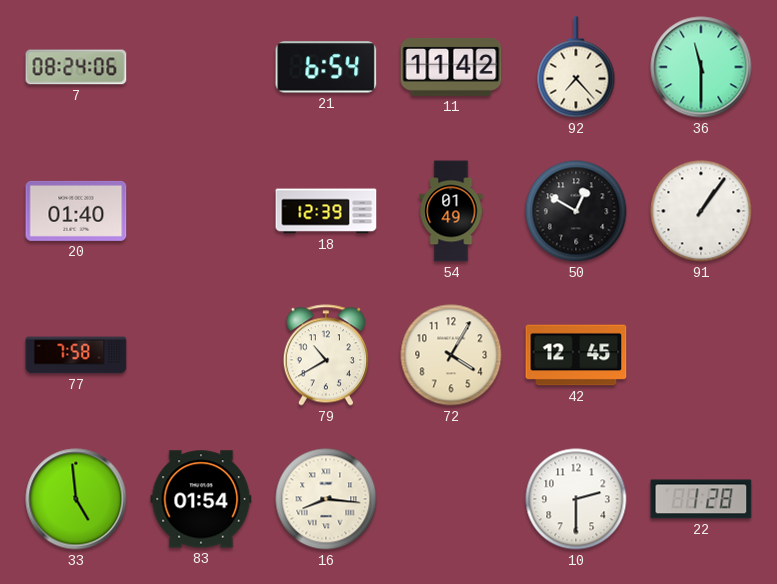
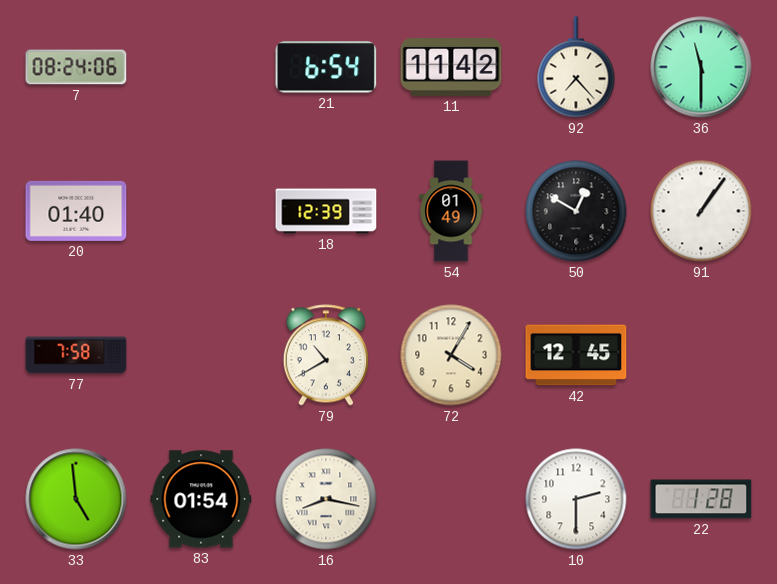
16: 8:16 -> 8:17 (326, 499)
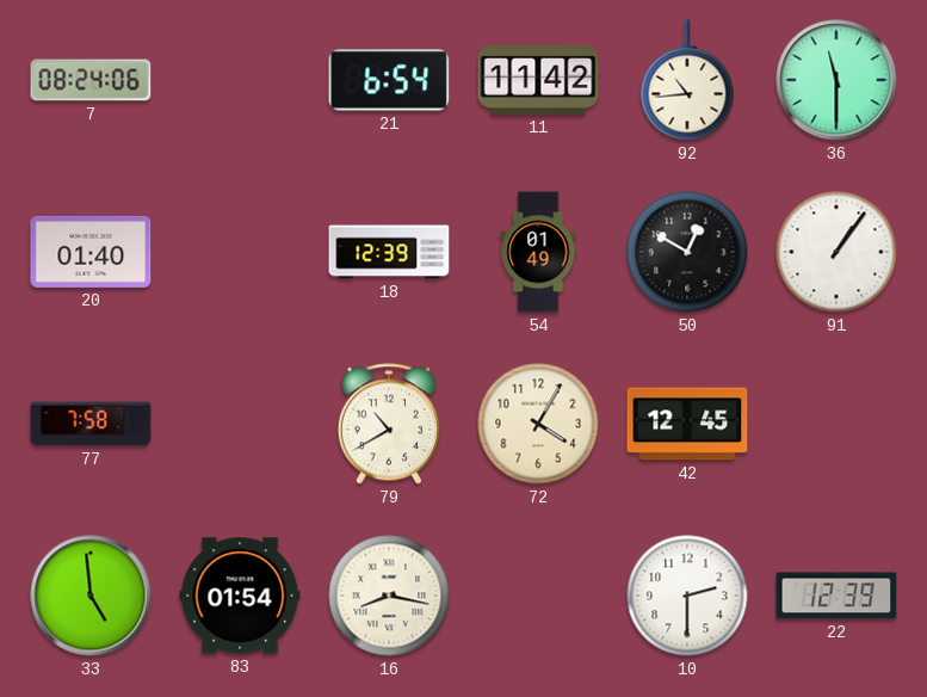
92: 7:23 -> 10:44 (687, 80)
22: 1:28 -> 12:39 (836, 596)
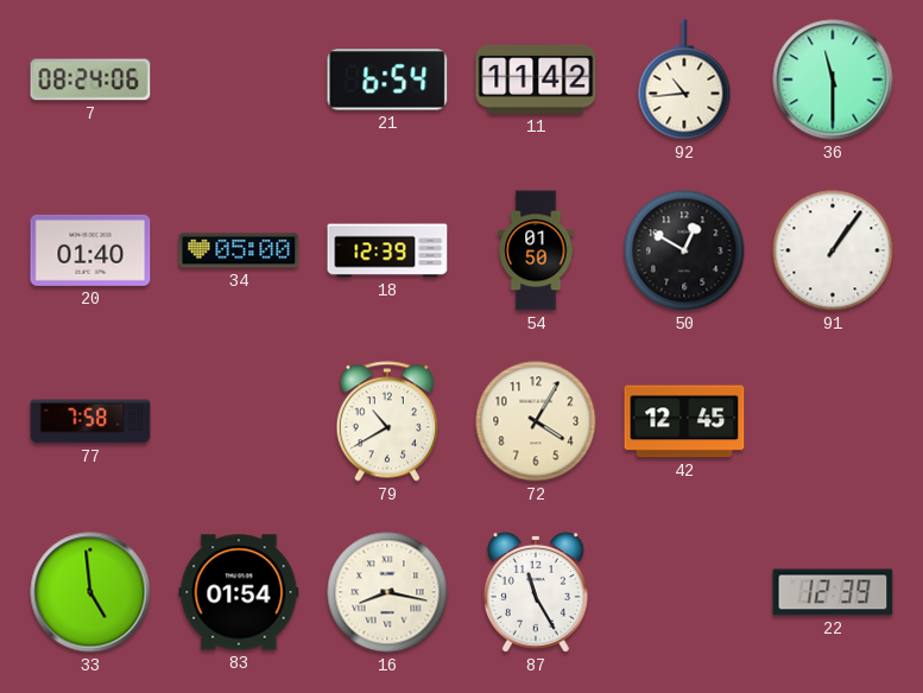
34: none -> 05:00 (239, 250)
54: 01:49 -> 01:50 (536, 250)
87: none -> 11:25 (536, 592)
10: 2:30 -> none (687, 596)
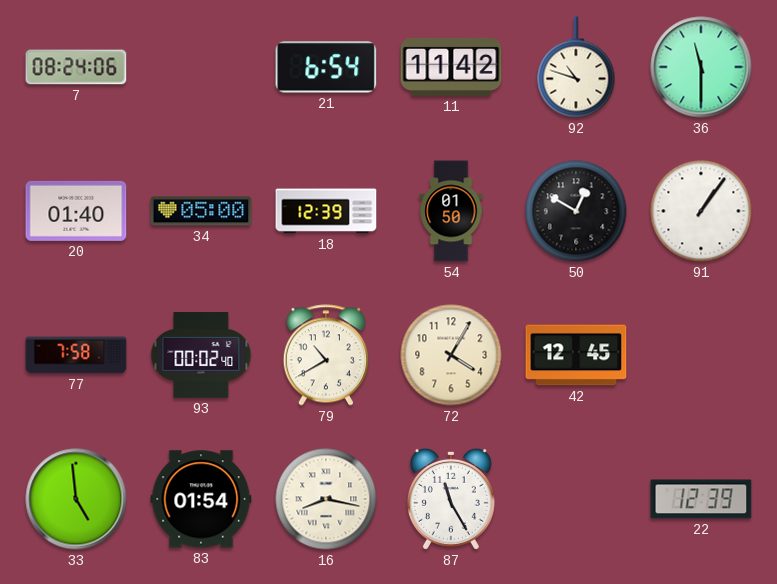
92: 10:44 -> 10:48 (576, 67)
93: none -> 00:02 (201, 356)
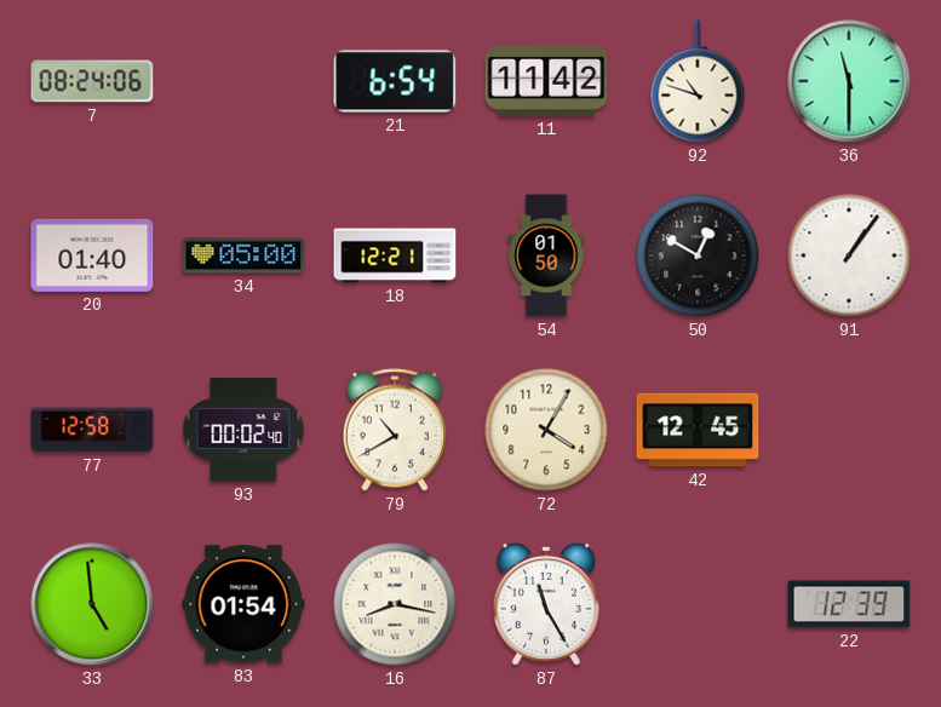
18: 12:39 -> 12:21 (395, 255)
77: 7:58 -> 12:58 (92, 430)
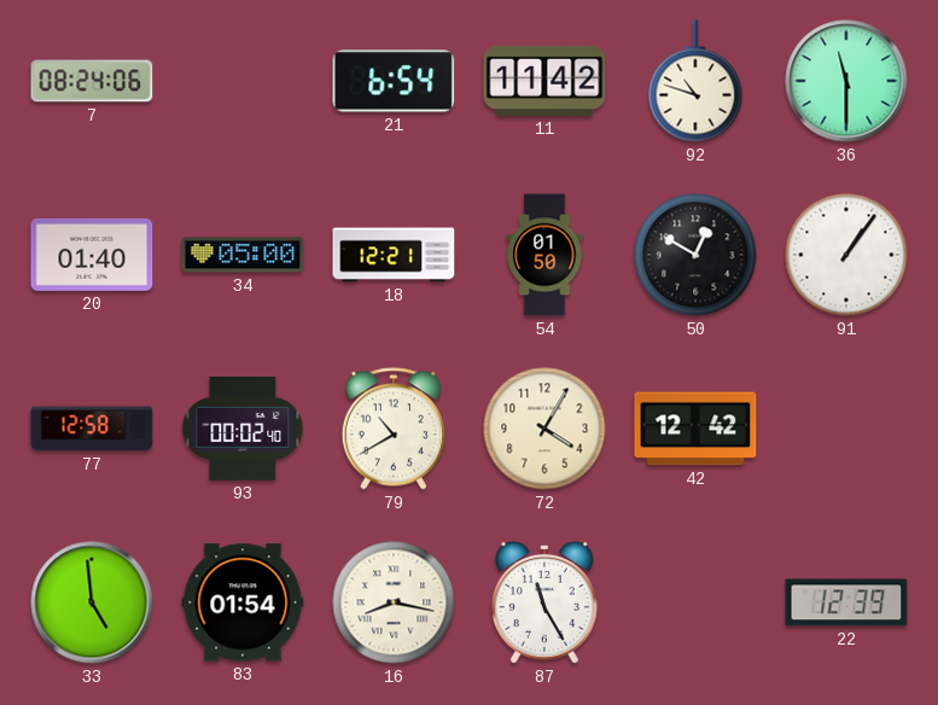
42: 12:45 -> 12:42 (695, 429)
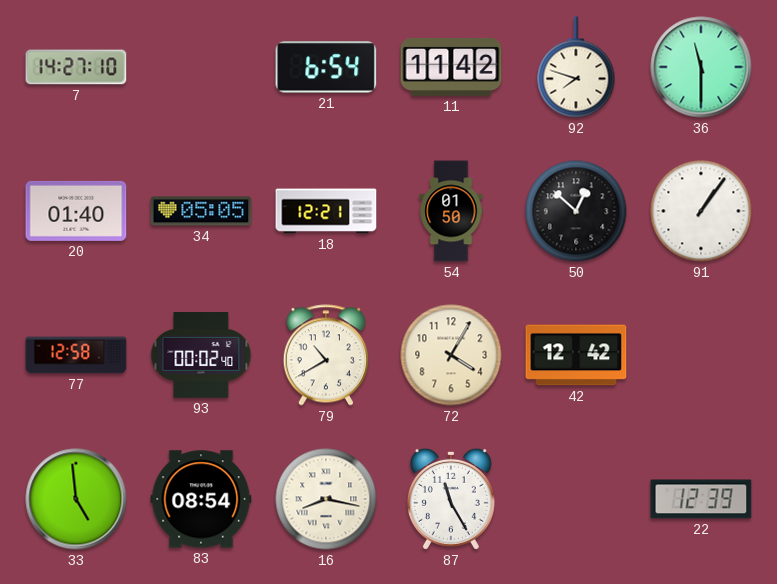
7: 08:24 -> 14:27 (76, 67)
92: 10:48 -> 7:48 (576, 67)
34: 05:00 -> 05:05 (201, 211)
50: 12:50 -> 12:52 (576, 211)
83: 01:54 -> 08:54 (201, 499)
